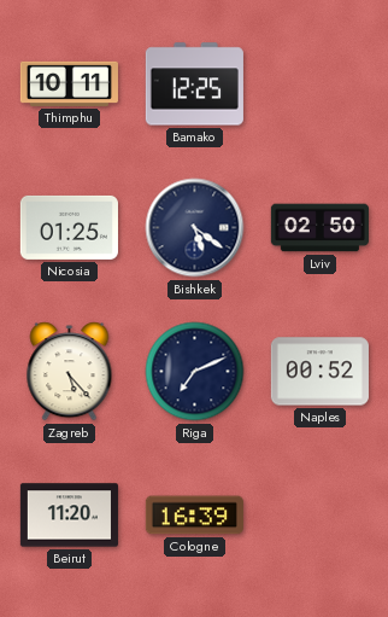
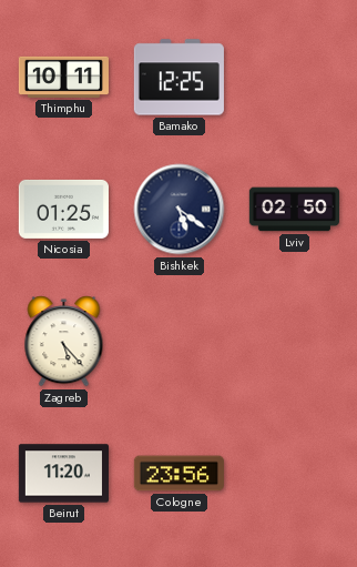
Riga: 7:11 -> none (195, 372)
Naples: 00:52 -> none (319, 372)
Cologne: 16:39 -> 23:56 (178, 474)
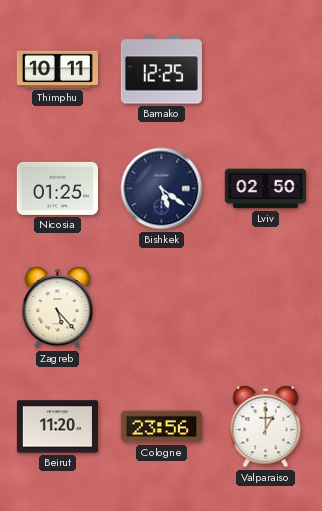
Valparaiso: none -> 1:00 (266, 427)
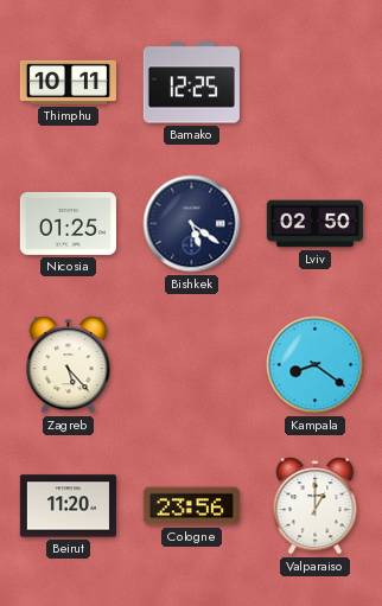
Kampala: none -> 8:21 (316, 365)
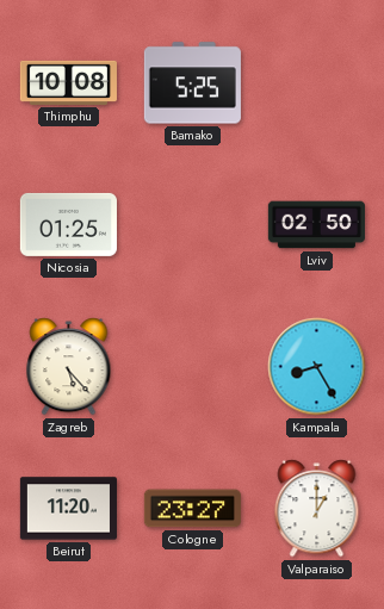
Thimphu: 10:11 -> 10:08 (68, 82)
Bamako: 12:25 -> 5:25 (192, 83)
Bishkek: 5:21 -> none (192, 224)
Kampala: 8:21 -> 8:25 (317, 367)
Cologne: 23:56 -> 23:27 (192, 509)
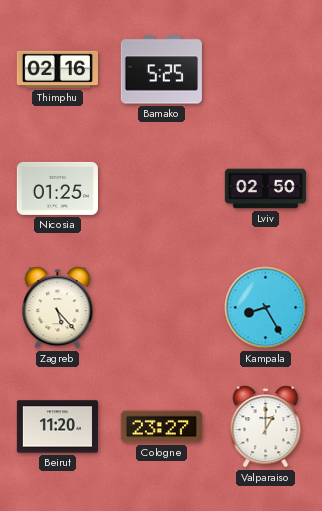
Thimphu: 10:08 -> 02:16 (57, 69)
